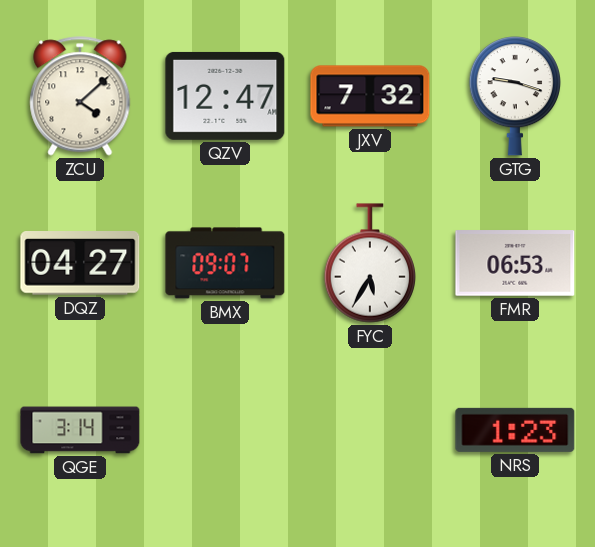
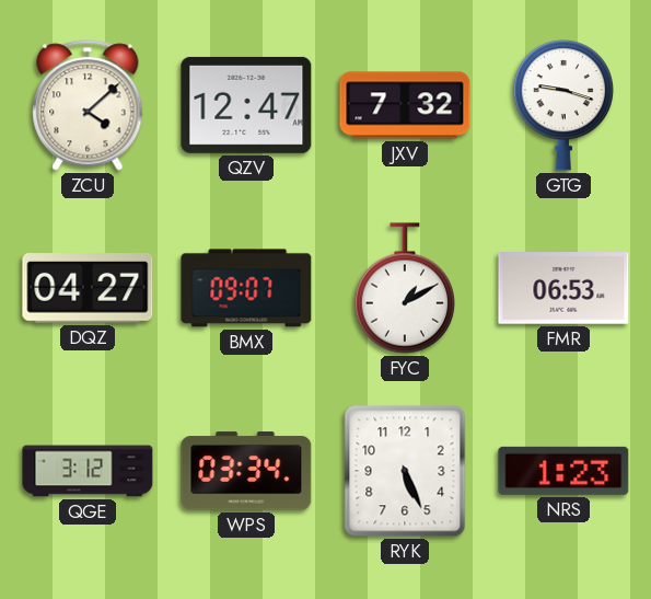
FYC: 5:35 -> 1:10 (404, 288)
QGE: 3:14 -> 3:12 (88, 471)
WPS: none -> 03:34 (246, 471)
RYK: none -> 5:26 (405, 471)
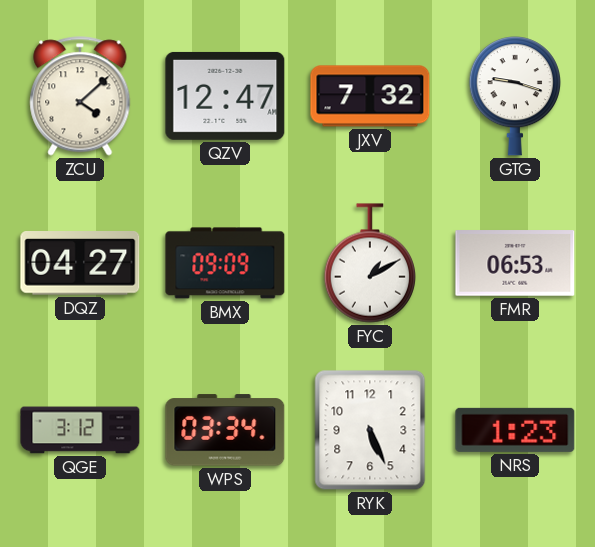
BMX: 09:07 -> 09:09 (225, 263)
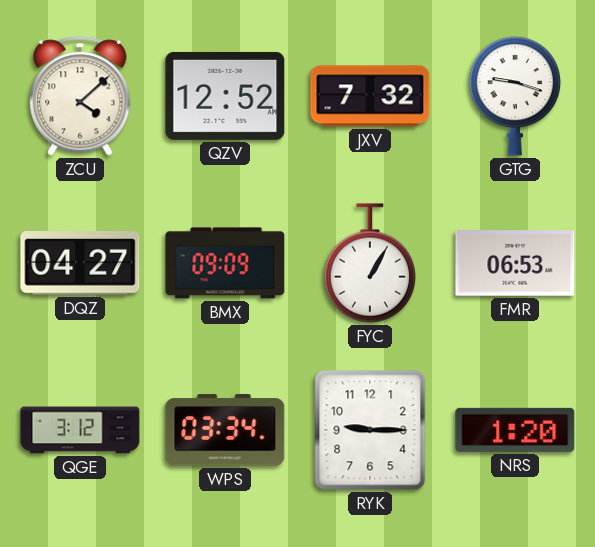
QZV: 12:47 -> 12:52 (225, 96)
FYC: 1:10 -> 1:05 (369, 263)
RYK: 5:26 -> 9:15 (370, 430)
NRS: 1:23 -> 1:20 (515, 430)
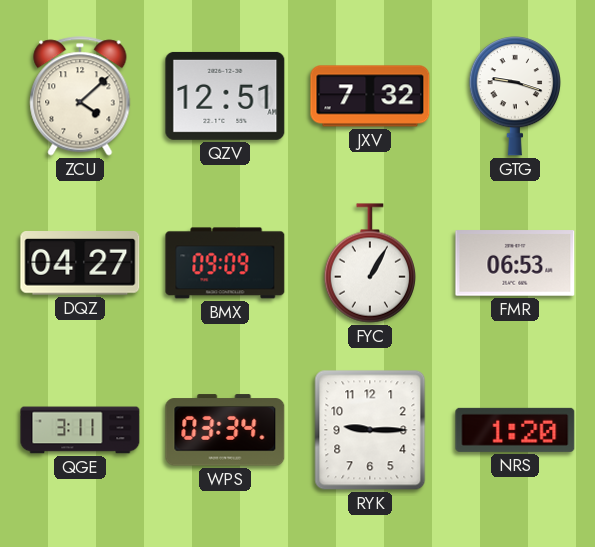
QZV: 12:52 -> 12:51 (225, 96)
QGE: 3:12 -> 3:11 (80, 430)
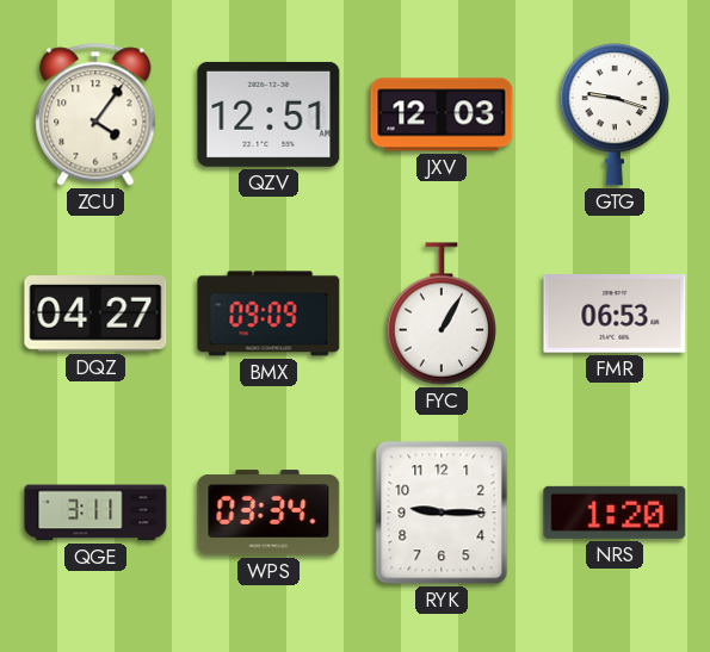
ZCU: 4:08 -> 4:06 (95, 114)
JXV: 7:32 -> 12:03 (442, 114)
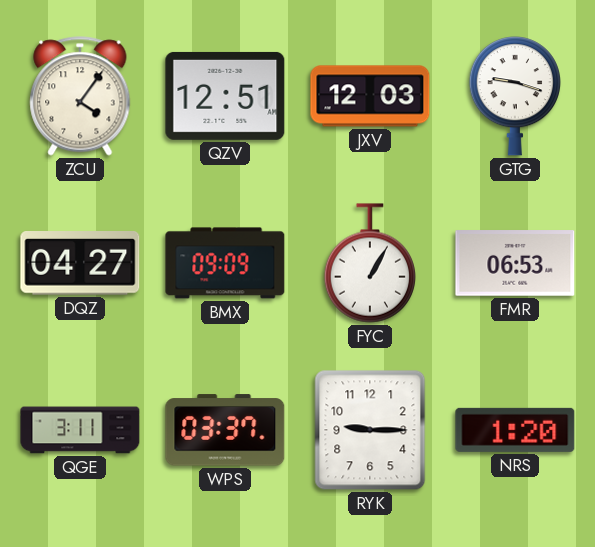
WPS: 03:34 -> 03:37 (225, 430)
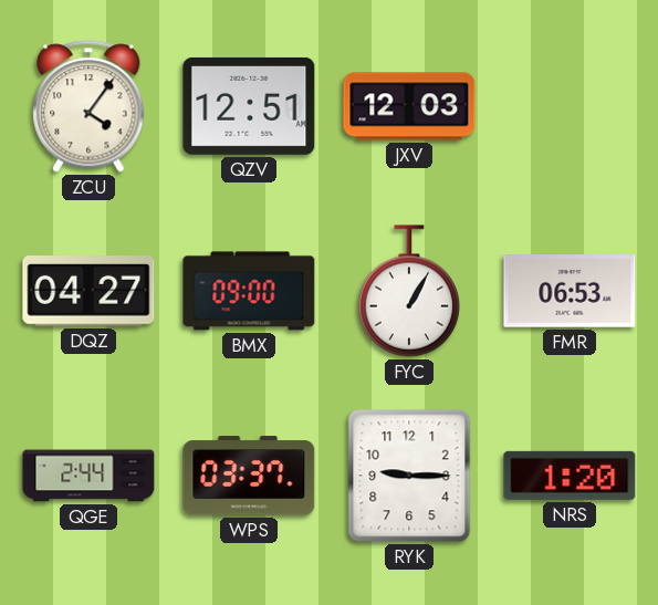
GTG: 9:18 -> none (514, 96)
BMX: 09:09 -> 09:00 (249, 291)
QGE: 3:11 -> 2:44 (88, 476)
